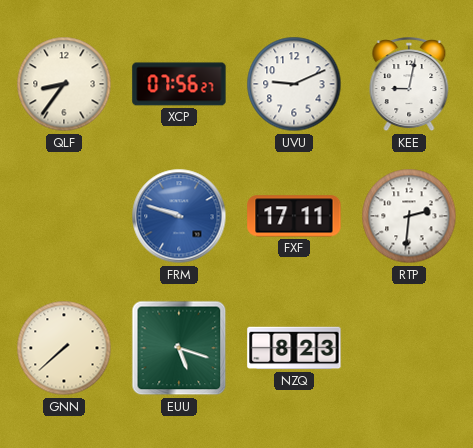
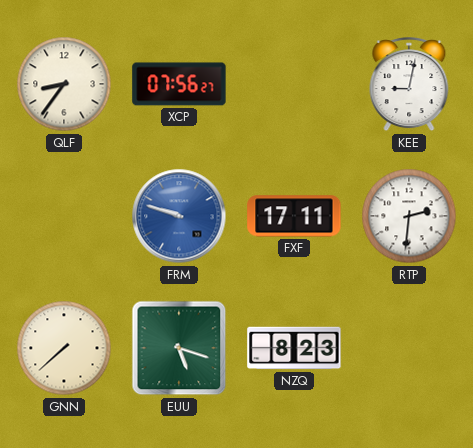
UVU: 9:11 -> none (294, 84)
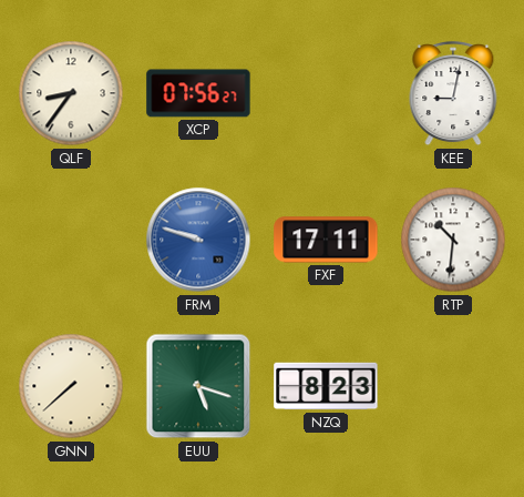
RTP: 2:31 -> 10:31 (453, 240)
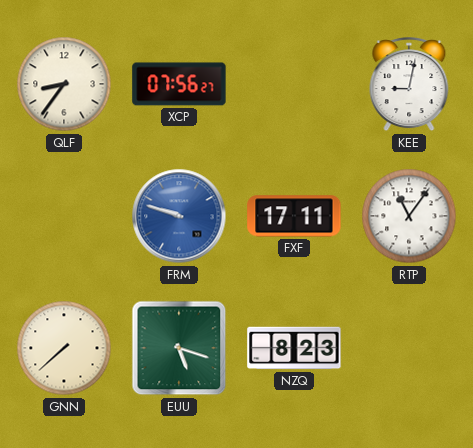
RTP: 10:31 -> 11:06 (409, 216)
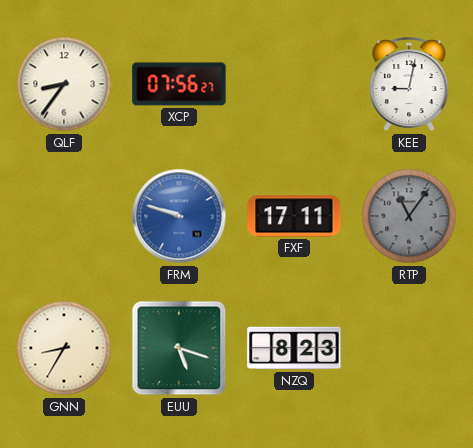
RTP dial: white -> grey (409, 216)
GNN: 7:38 -> 8:35 (64, 348)
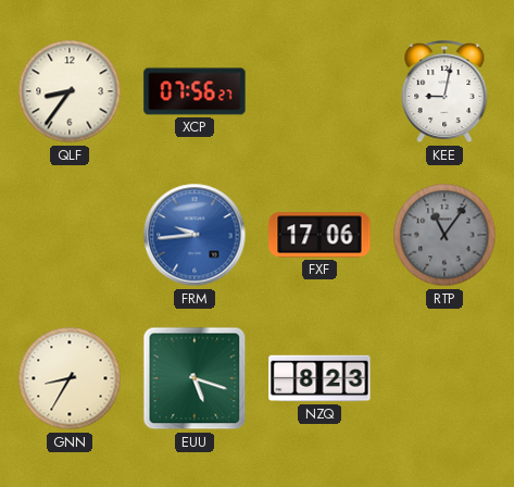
FRM: 9:48 -> 9:44 (195, 235)
FXF: 17:11 -> 17:06 (319, 235)
